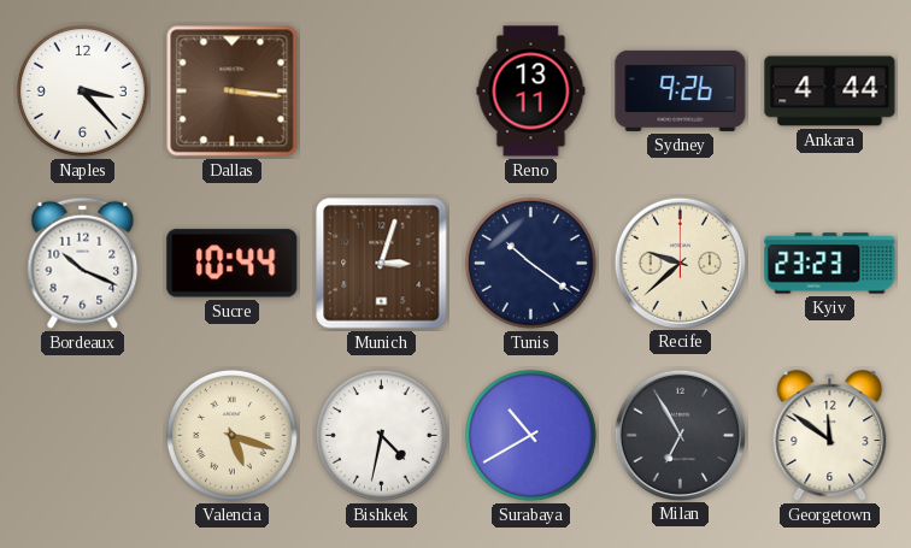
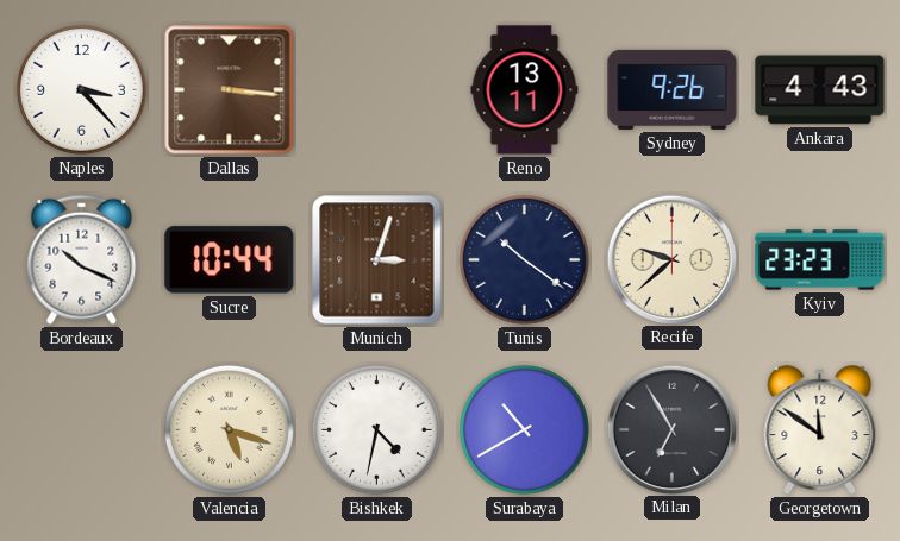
Ankara: 4:44 -> 4:43 (820, 90)
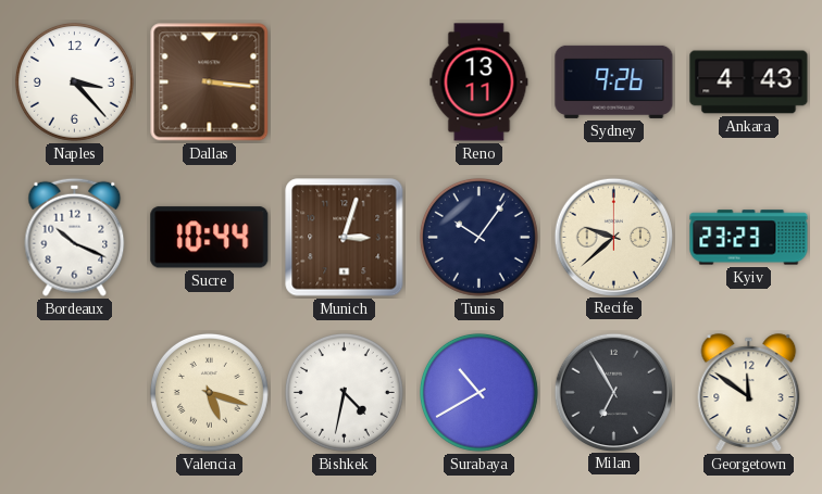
Tunis: 10:21 -> 10:06 (478, 237)
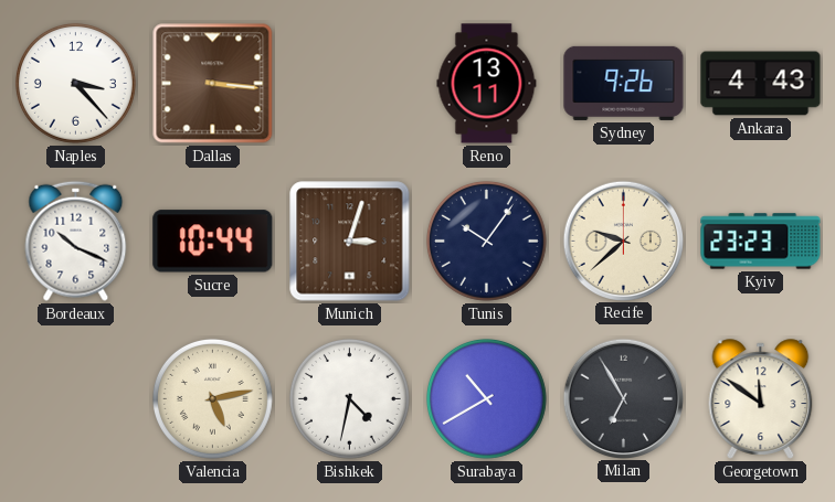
Valencia: 5:18 -> 5:13 (212, 398)
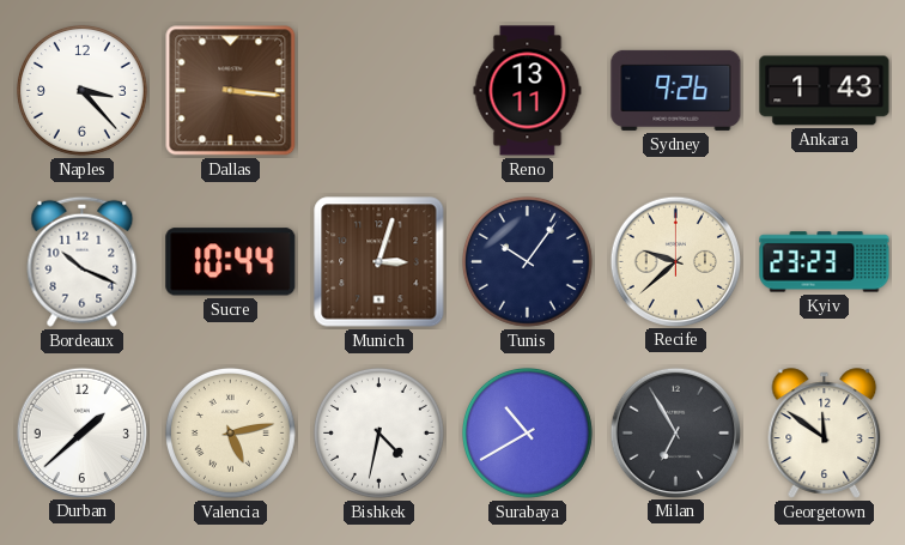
Ankara: 4:43 -> 1:43 (825, 91)
Durban: none -> 1:38 (81, 432)
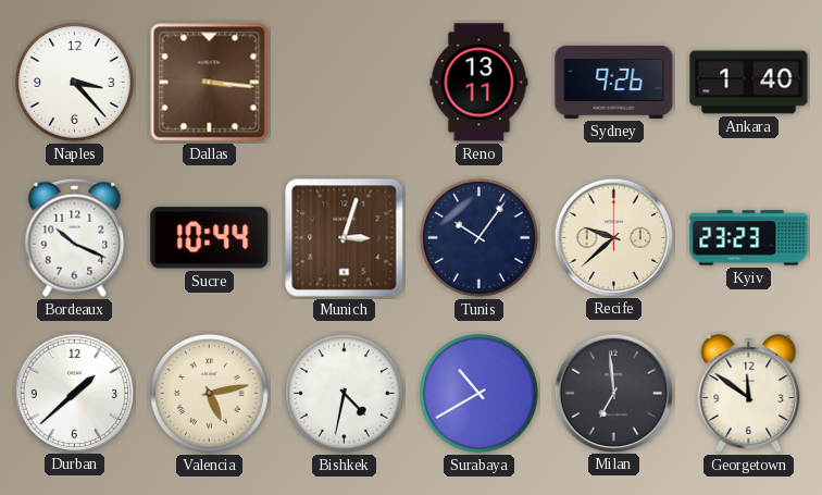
Ankara: 1:43 -> 1:40 (749, 83)
Milan: 6:55 -> 6:59 (613, 393)
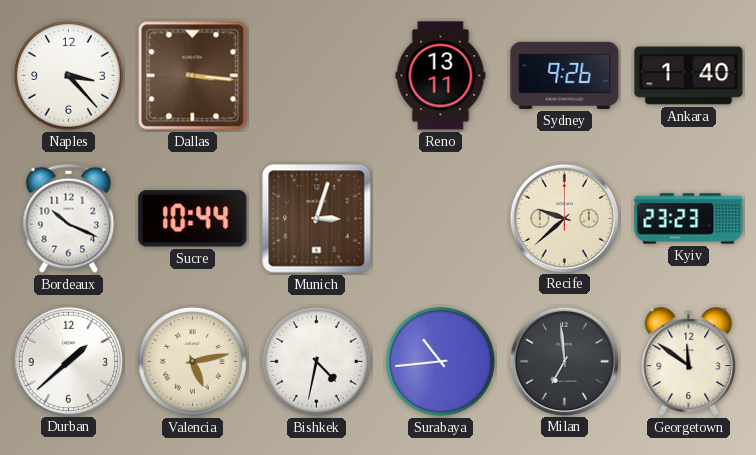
Tunis: 10:06 -> none (478, 237)
Surabaya: 10:40 -> 10:44 (440, 361)
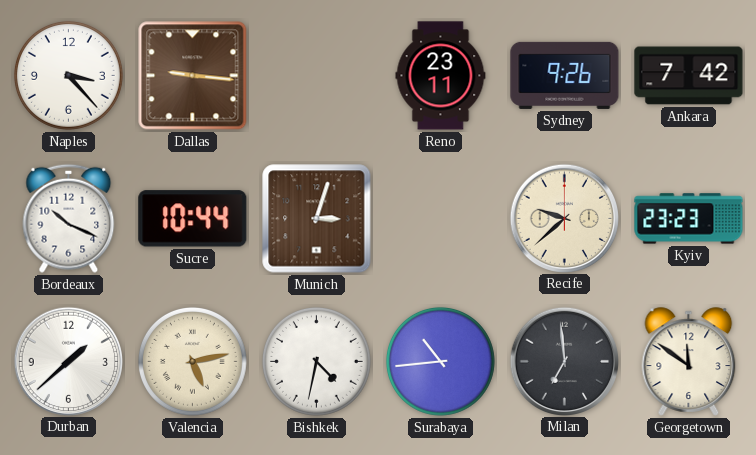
Dallas: 3:16 -> 9:16 (193, 76)
Reno: 13:11 -> 23:11 (441, 76)
Ankara: 1:40 -> 7:42 (689, 76)
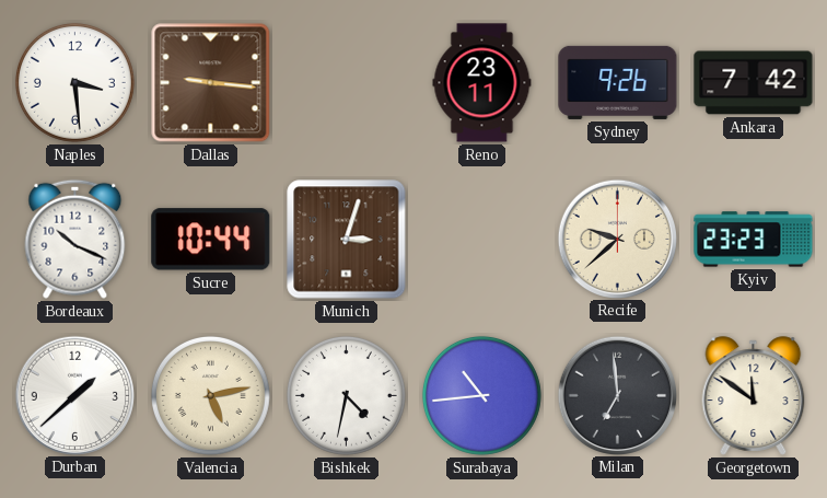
Naples: 3:23 -> 3:29 (74, 82)
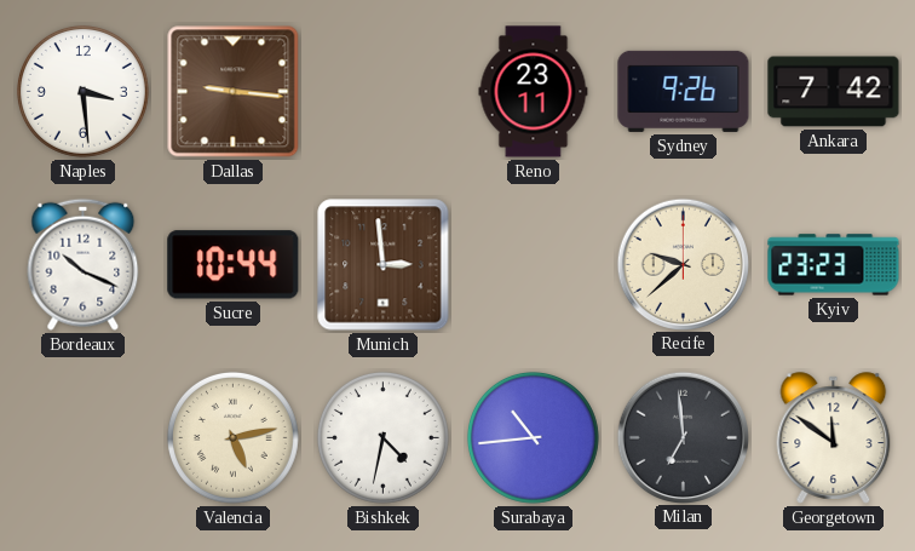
Munich: 3:03 -> 2:59 (384, 265)
Durban: 1:38 -> none (74, 395)
